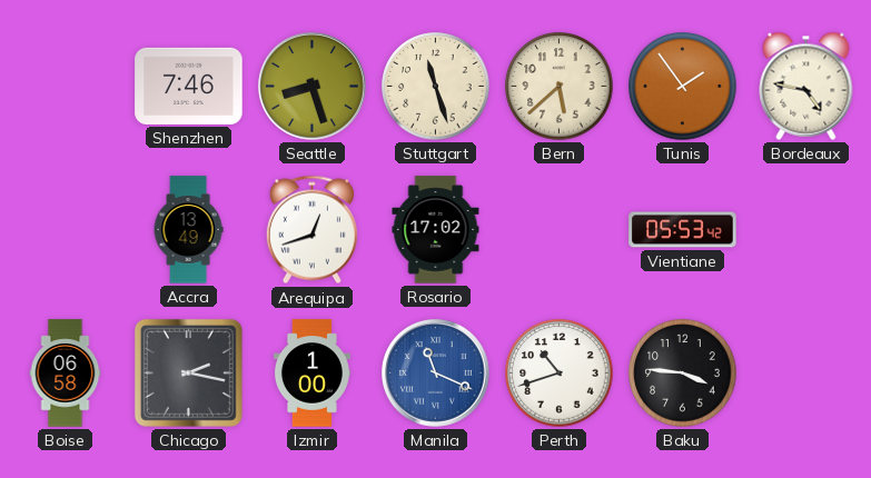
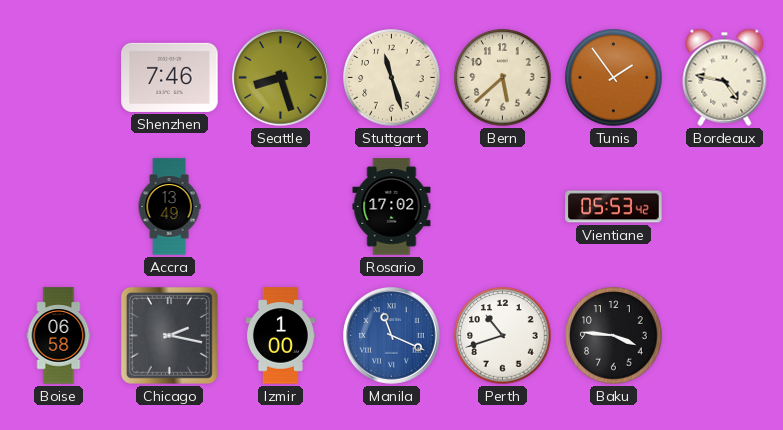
Arequipa: 12:42 -> none (311, 230)
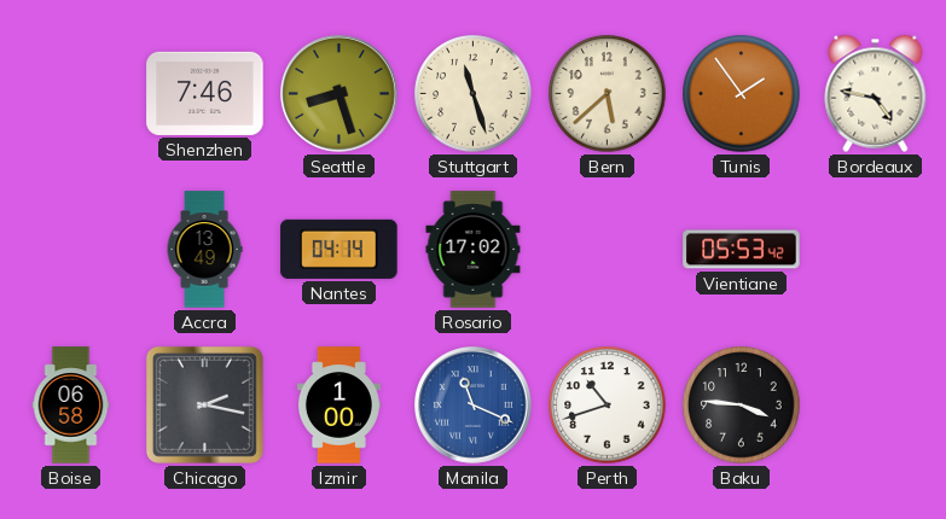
Nantes: none -> 04:14 (339, 249)
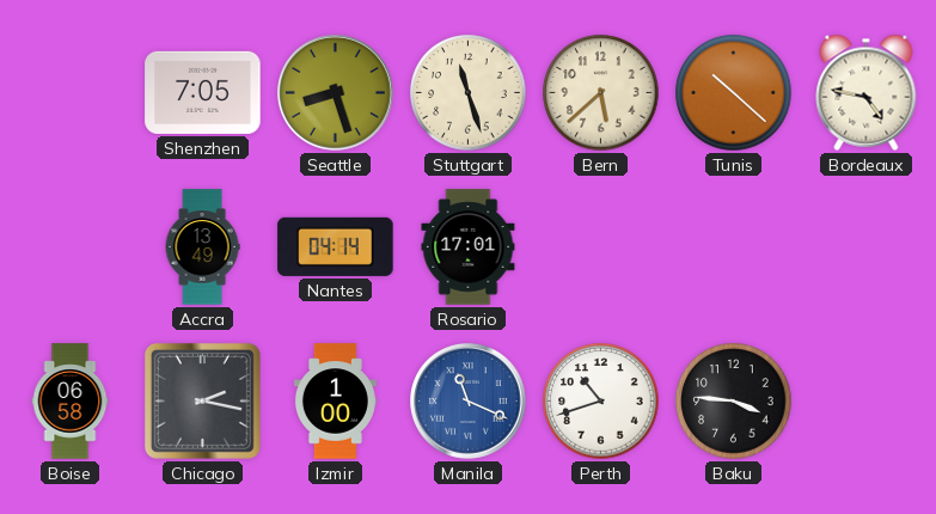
Shenzhen: 7:46 -> 7:05 (203, 92)
Tunis: 1:54 -> 10:22 (734, 93)
Rosario: 17:02 -> 17:01 (469, 247)
Vientiane: 05:53 -> none (742, 250)
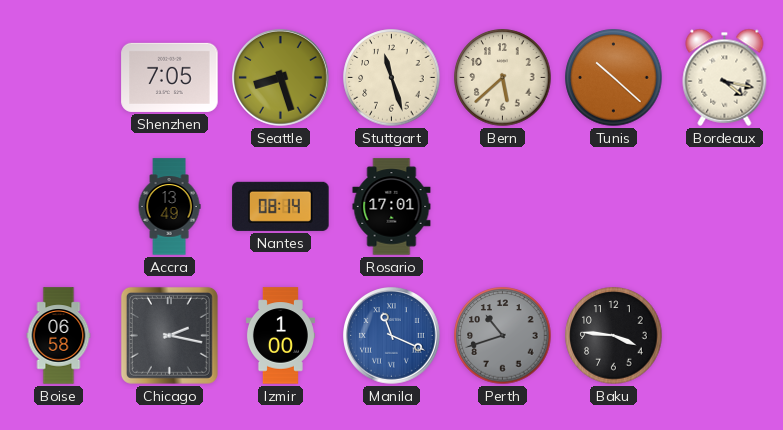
Bordeaux: 4:47 -> 4:17 (725, 77)
Nantes: 04:14 -> 08:14 (281, 206)
Perth dial: white -> grey (503, 336)
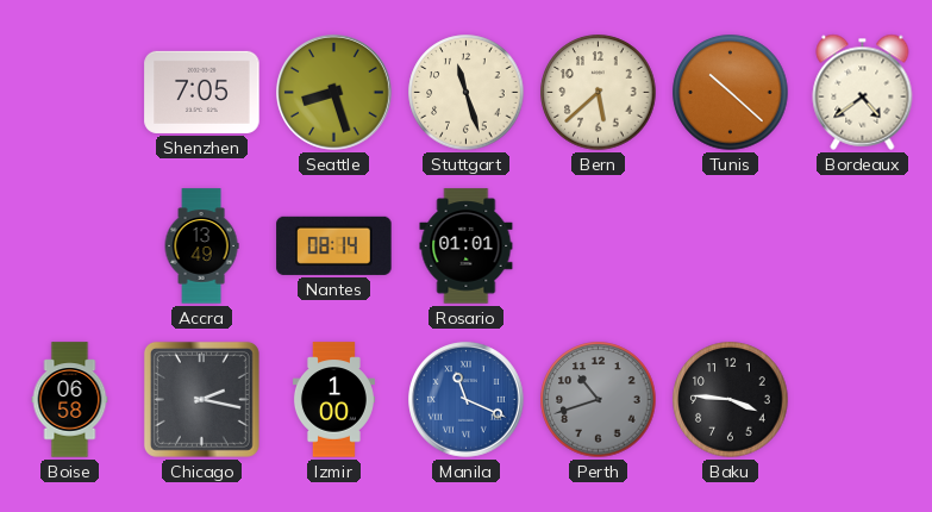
Bordeaux: 4:17 -> 4:39 (863, 92)
Rosario: 17:01 -> 01:01 (467, 246)
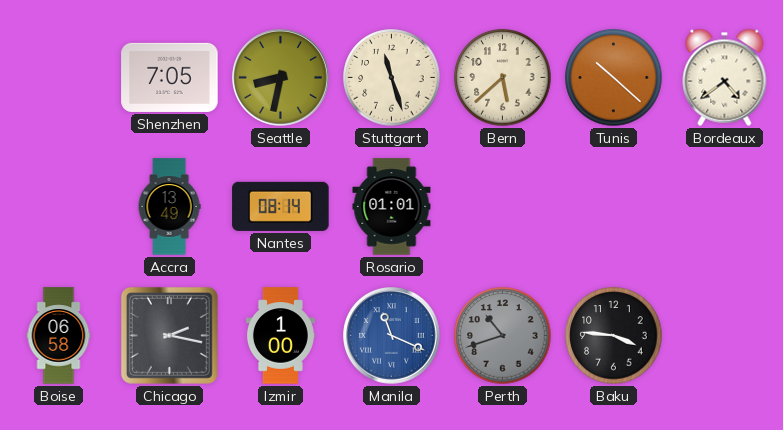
Seattle: 8:27 -> 8:32 (281, 78)
